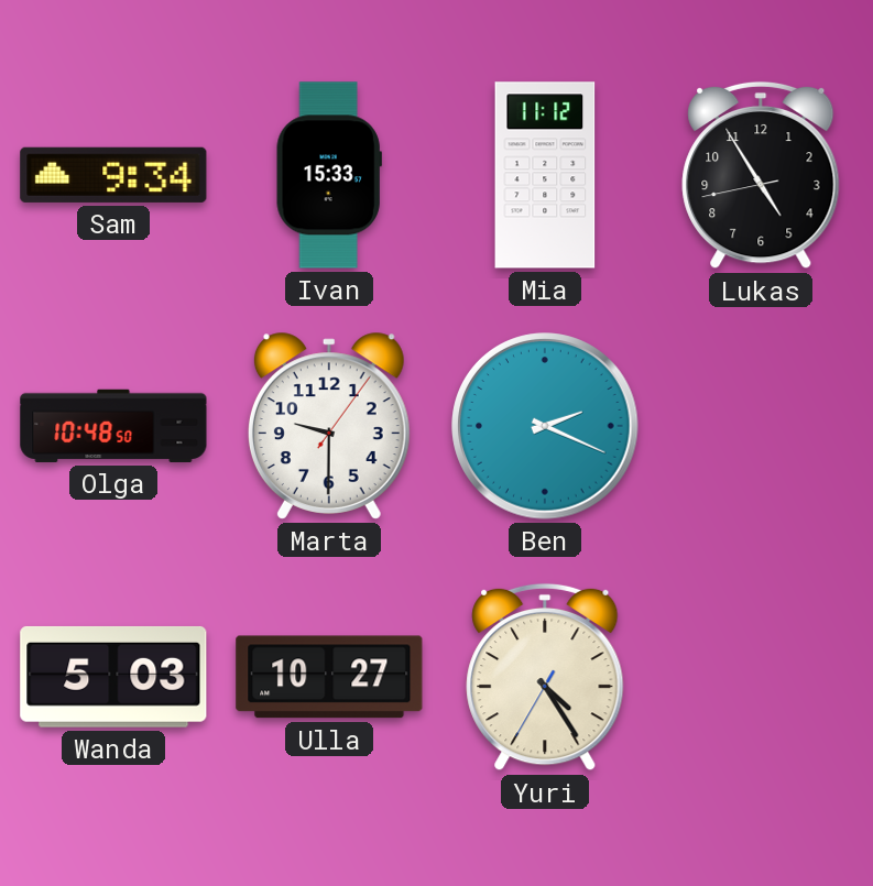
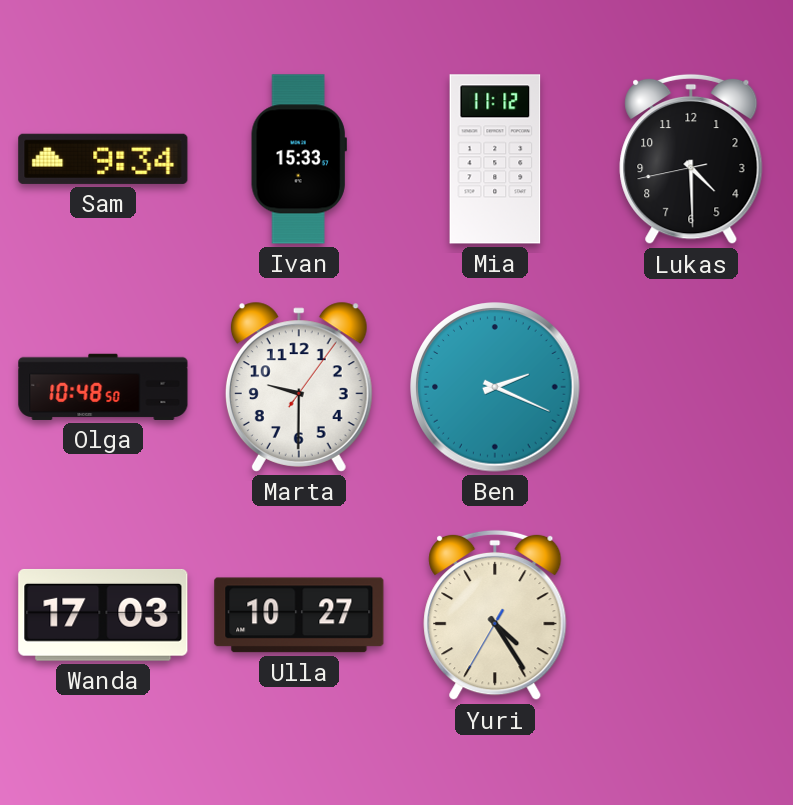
Lukas: 4:54 -> 4:29 (691, 159)
Wanda: 5:03 -> 17:03 (103, 615)
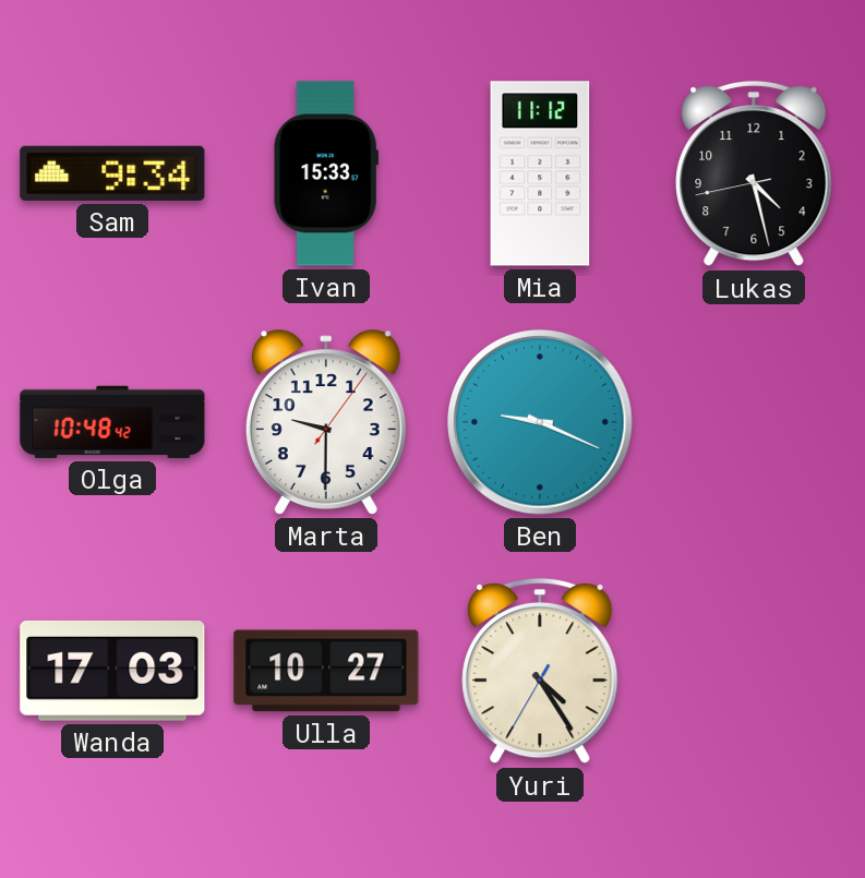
Lukas: 4:29 -> 4:27 (754, 173)
Olga: 10:48:50 -> 10:48:42 (112, 422)
Ben: 2:19 -> 9:19 (540, 422)
